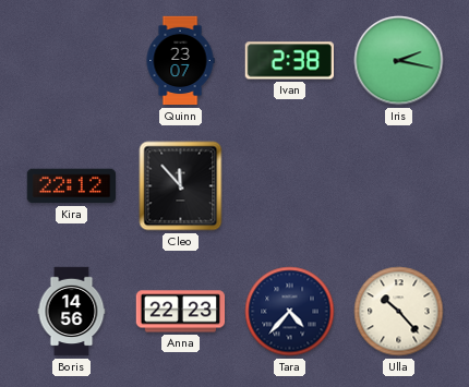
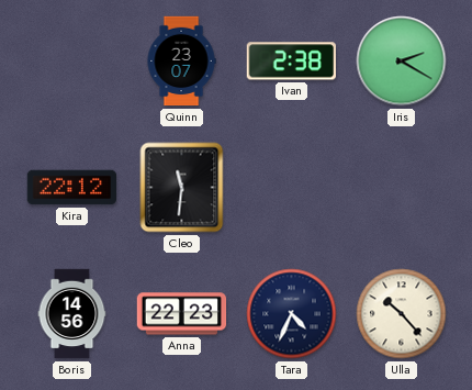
Iris: 2:17 -> 2:20 (402, 62)
Cleo: 11:53 -> 11:31 (182, 188)
Tara: 4:37 -> 4:34 (292, 314)
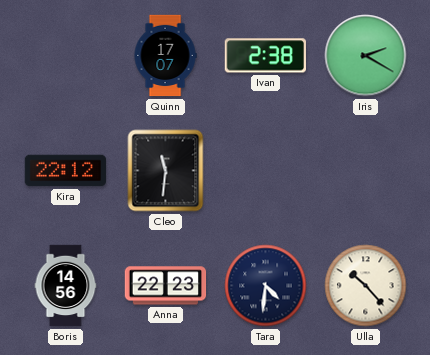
Quinn: 23:07 -> 17:07 (165, 56)
Tara: 4:34 -> 4:31 (266, 286)
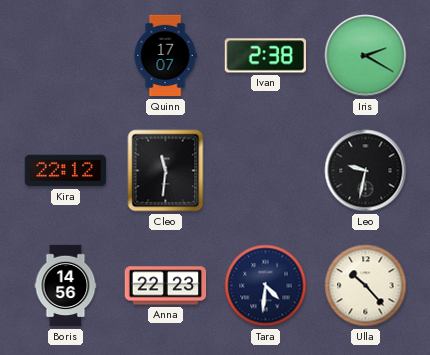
Leo: none -> 9:32 (366, 171)
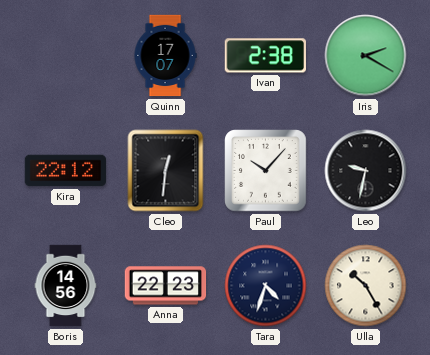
Cleo: 11:31 -> 12:31 (166, 171)
Paul: none -> 10:07 (266, 171)
Tara: 4:31 -> 4:33 (266, 286)
Ulla: 10:23 -> 10:25 (366, 286)
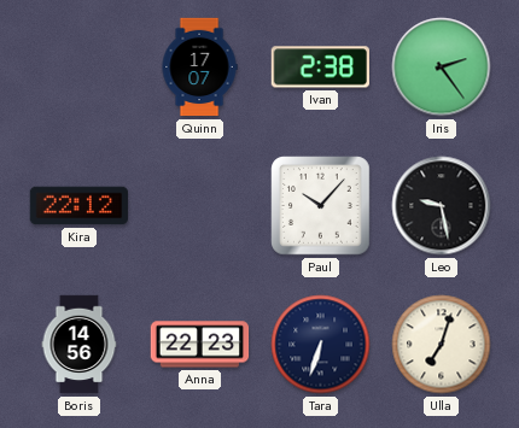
Iris: 2:20 -> 2:24 (442, 68)
Cleo: 12:31 -> none (166, 171)
Leo: 9:32 -> 9:28 (442, 206)
Tara: 4:33 -> 6:33 (321, 345)
Ulla: 10:25 -> 7:03 (442, 345)
